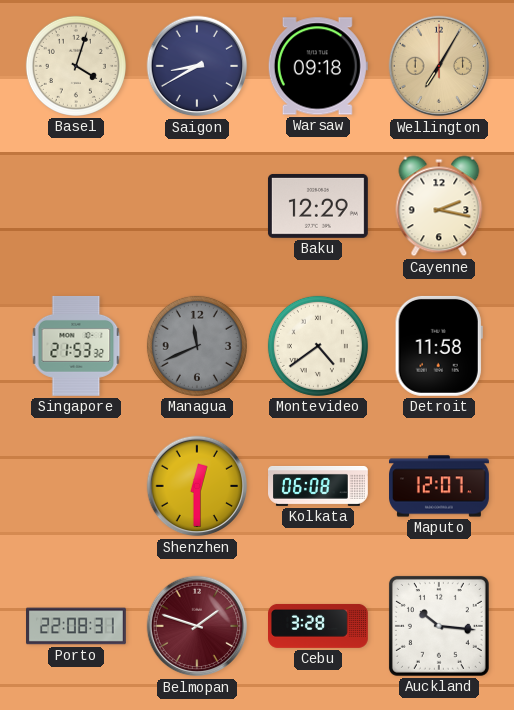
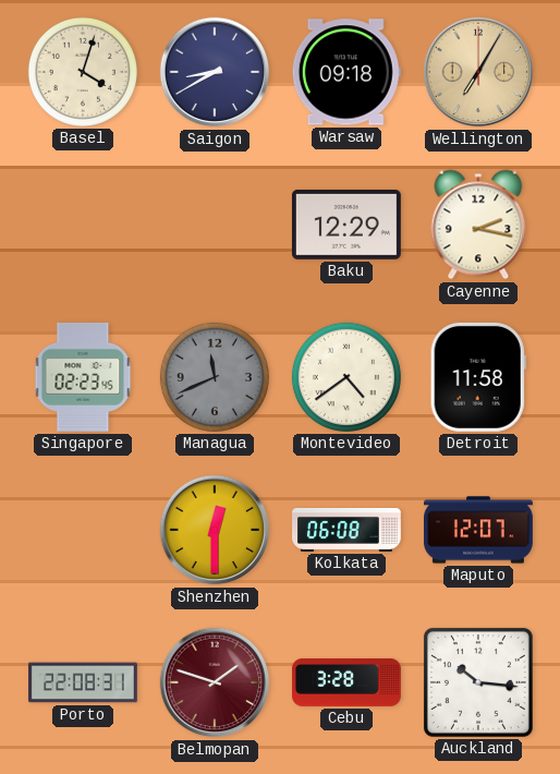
Singapore: 21:53 -> 02:23 (83, 377)
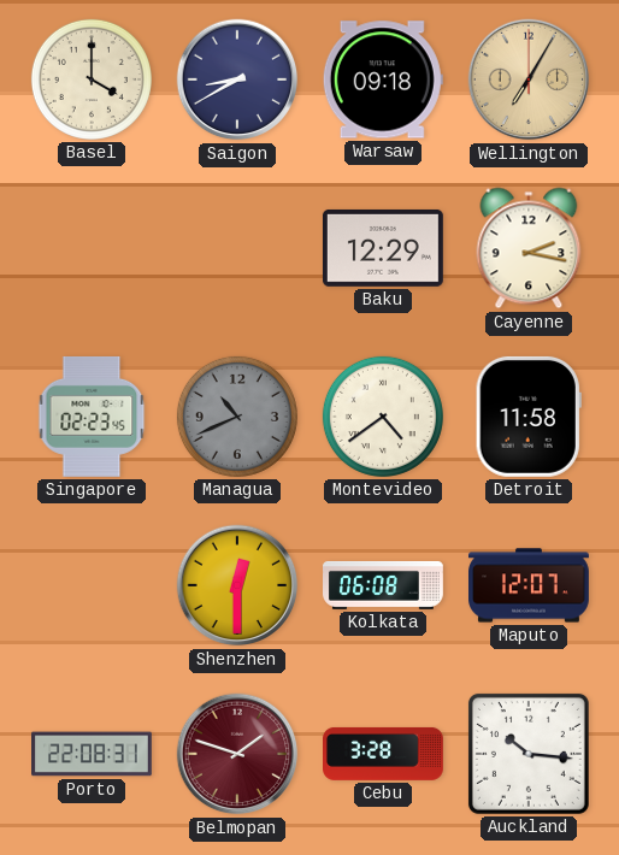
Basel: 4:03 -> 4:00 (92, 79)
Managua: 11:41 -> 10:41 (237, 417)
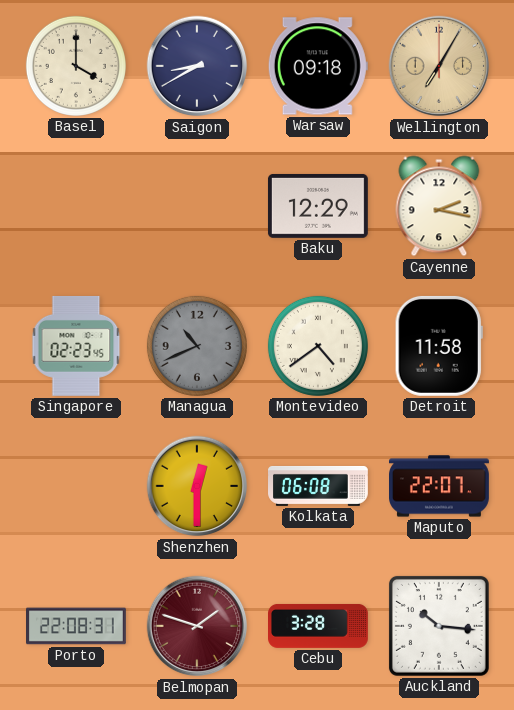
Maputo: 12:07 -> 22:07 (440, 486)
